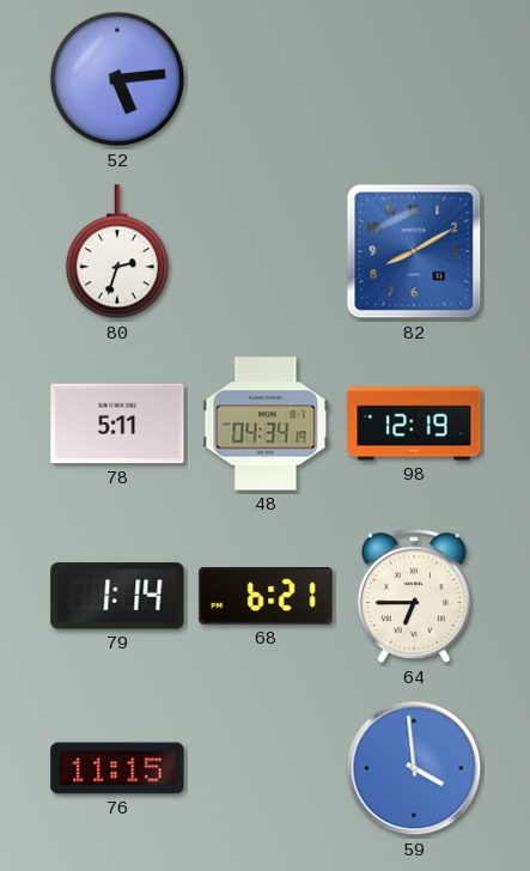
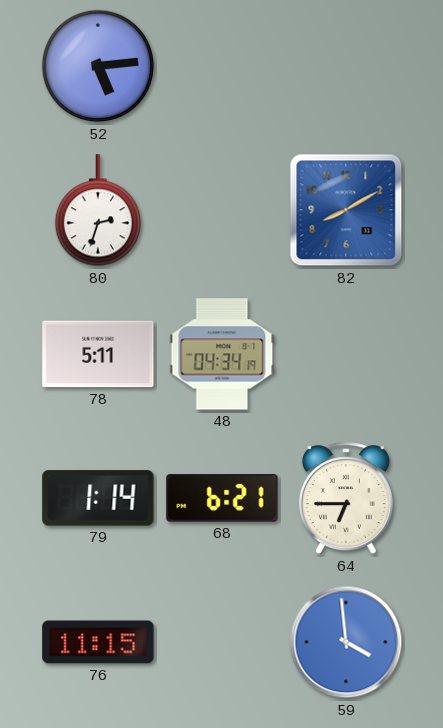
98: 12:19 -> none (414, 424)
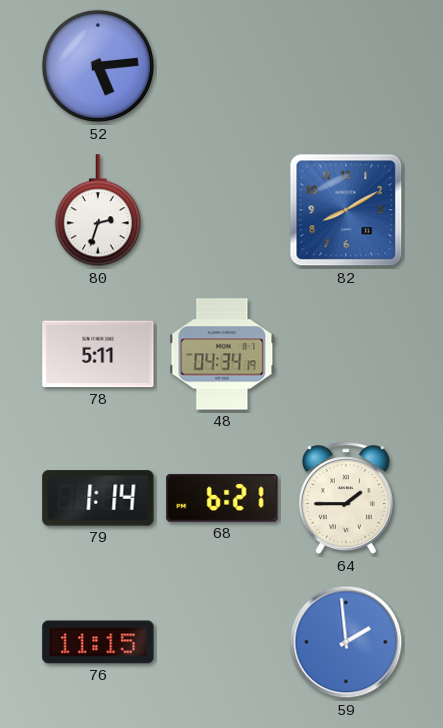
64: 6:45 -> 1:45 (346, 499)
59: 3:59 -> 1:59 (346, 642)
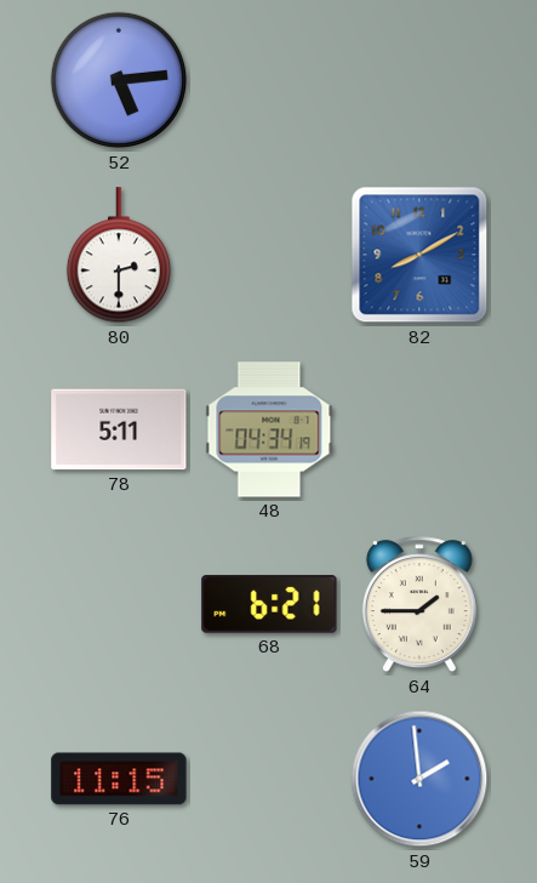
80: 2:33 -> 2:30 (118, 256)
79: 1:14 -> none (98, 498)
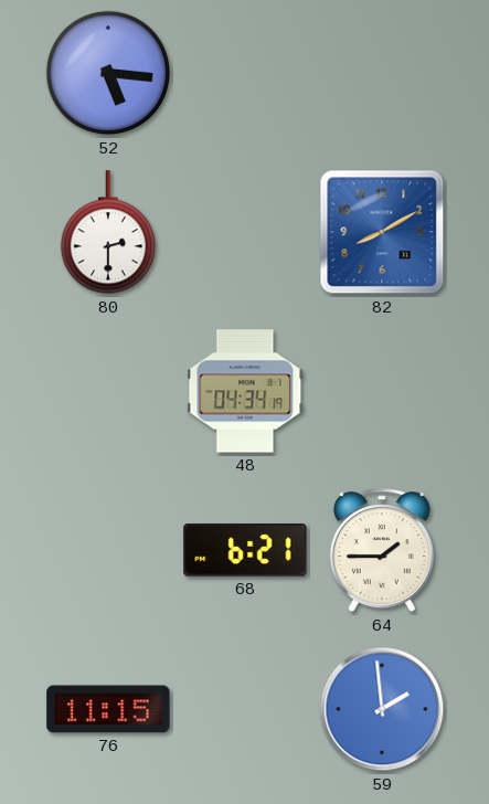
52: 5:14 -> 5:16 (108, 73)
78: 5:11 -> none (119, 429)
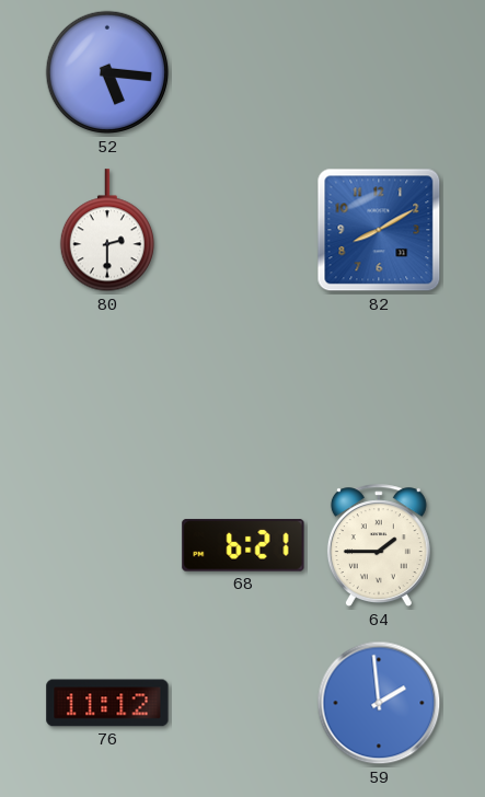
48: 04:34 -> none (245, 391)
76: 11:15 -> 11:12 (107, 703)
